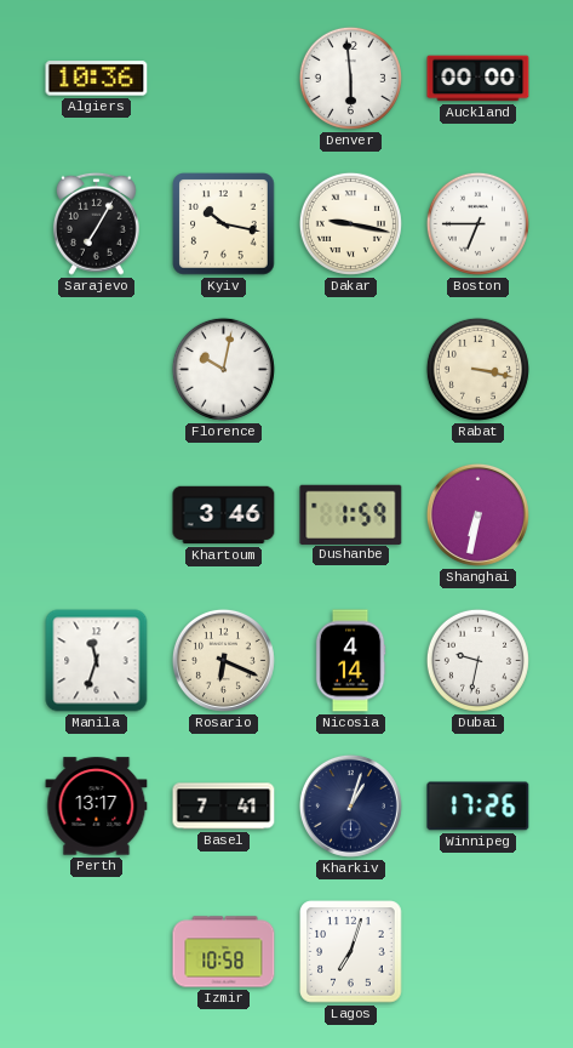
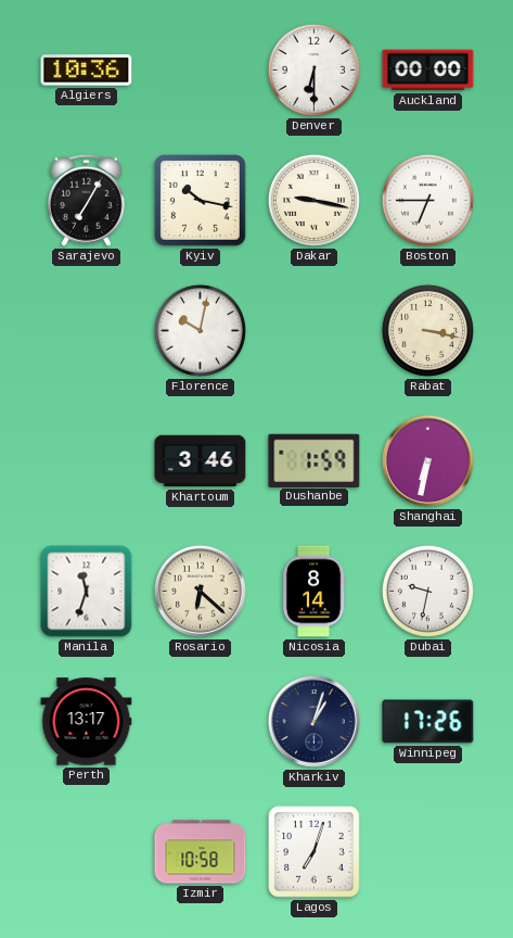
Denver: 5:59 -> 6:30 (313, 69)
Rosario: 6:19 -> 6:22 (200, 591)
Nicosia: 4:14 -> 8:14 (313, 592)
Basel: 7:41 -> none (224, 807)
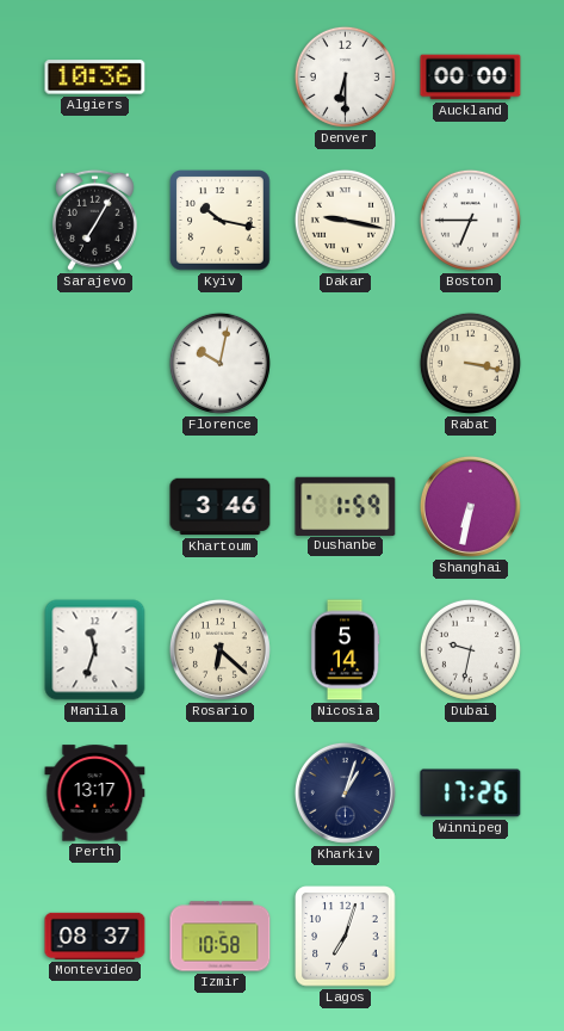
Nicosia: 8:14 -> 5:14 (345, 650)
Montevideo: none -> 08:37 (95, 936)
